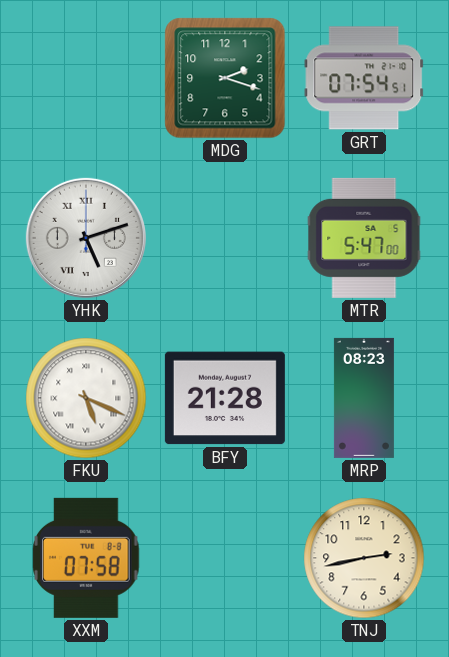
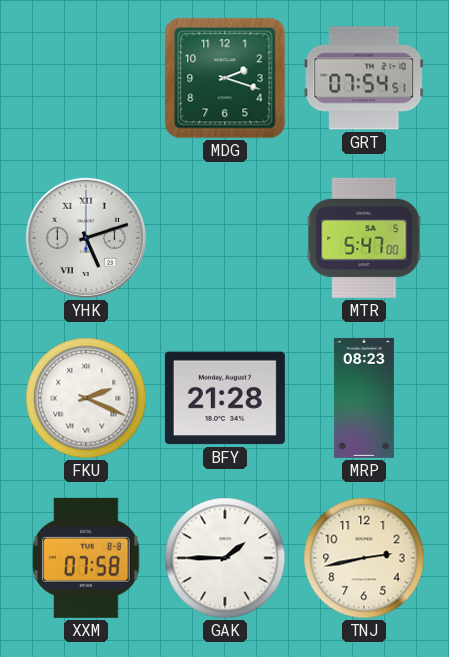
FKU: 5:19 -> 2:19 (86, 398)
GAK: none -> 1:45 (225, 558)
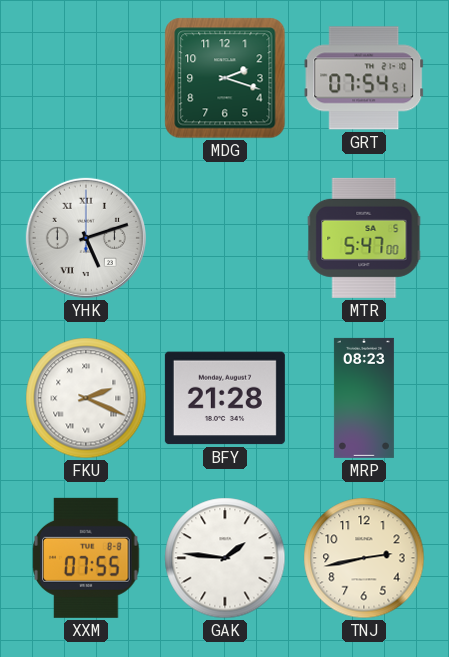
XXM: 07:58 -> 07:55 (86, 558)
GAK: 1:45 -> 1:46 (225, 558)
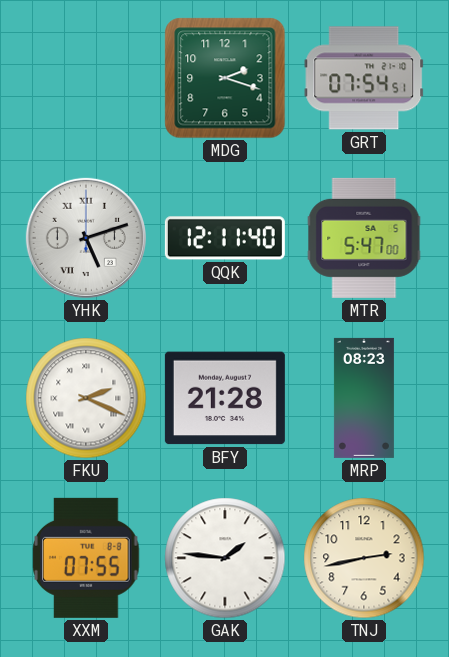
QQK: none -> 12:11 (225, 238)
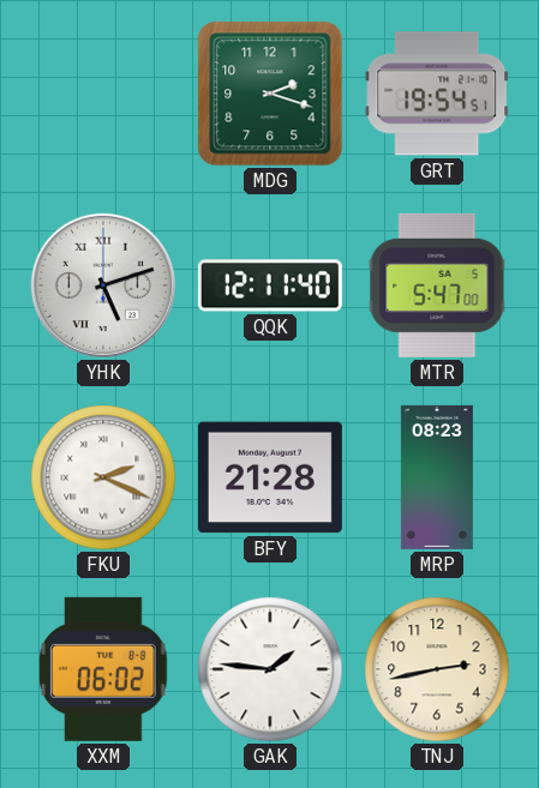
GRT: 07:54 -> 19:54 (437, 94)
XXM: 07:55 -> 06:02 (103, 669)
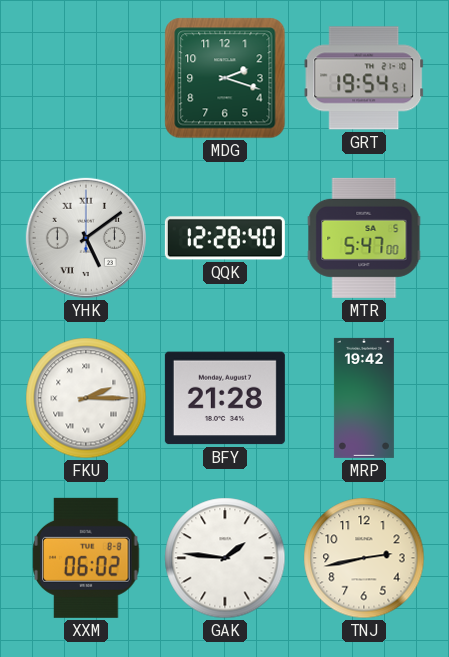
YHK: 5:12 -> 5:09 (86, 238)
QQK: 12:11 -> 12:28 (225, 238)
FKU: 2:19 -> 2:15 (86, 398)
MRP: 08:23 -> 19:42 (364, 398)
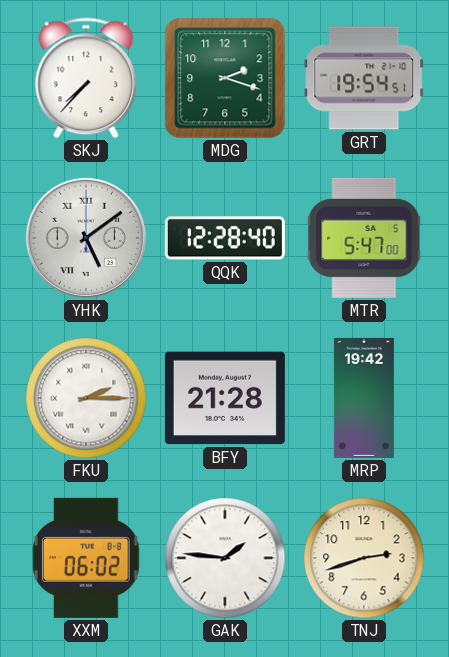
SKJ: none -> 7:37 (86, 78)
TNJ: 2:43 -> 2:42 (364, 558)
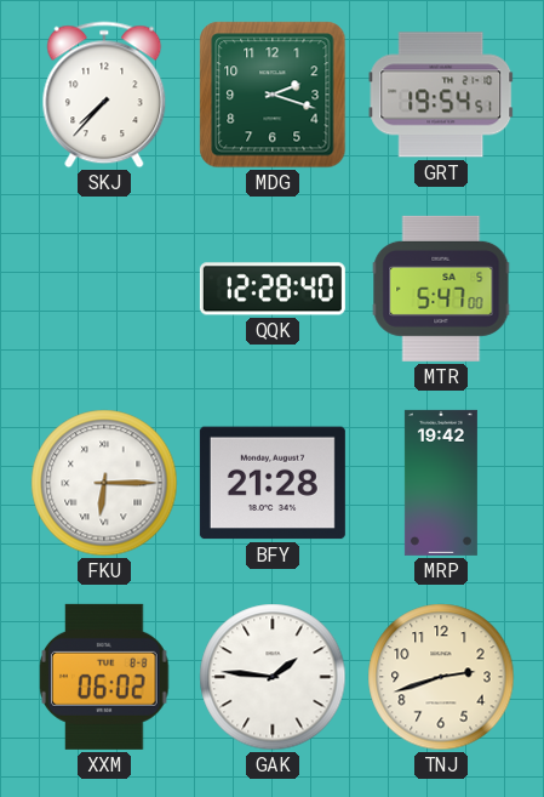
YHK: 5:09 -> none (86, 238)
FKU: 2:15 -> 6:15 (104, 483)
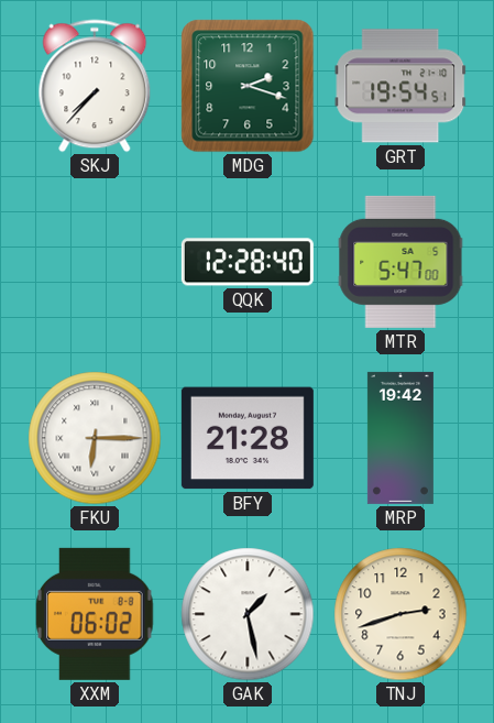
GAK: 1:46 -> 1:28 (248, 614)
